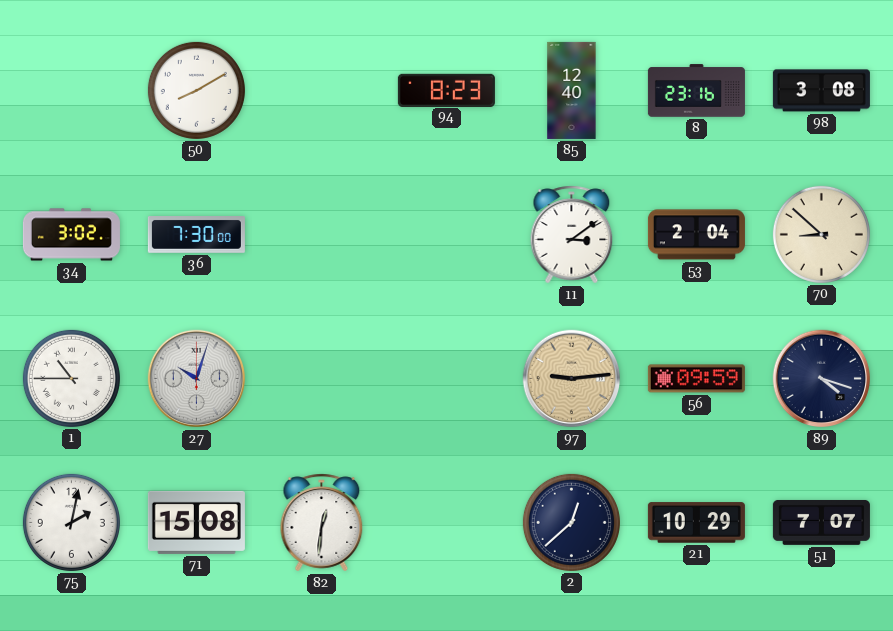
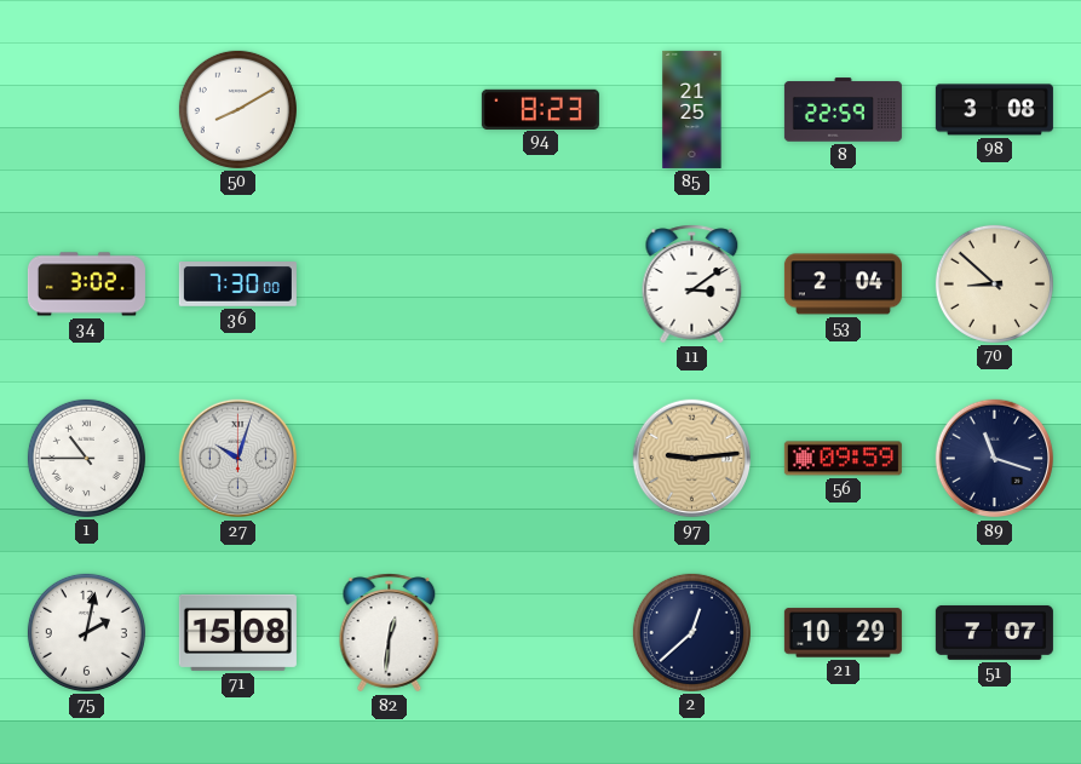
85: 12:40 -> 21:25 (692, 109)
8: 23:16 -> 22:59 (843, 110)
89: 4:18 -> 11:18 (995, 459)
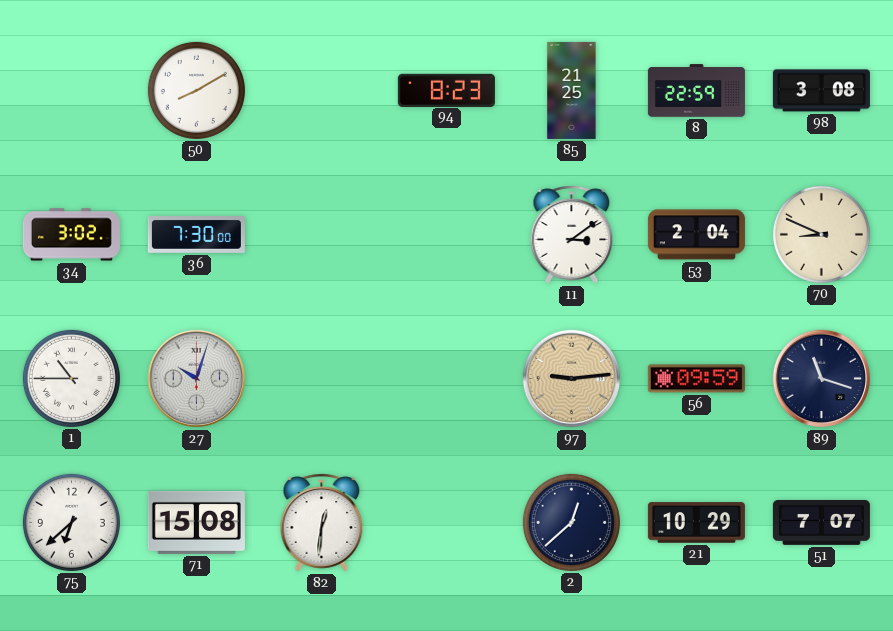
70: 8:52 -> 8:49 (821, 234)
75: 2:02 -> 6:38 (71, 522)
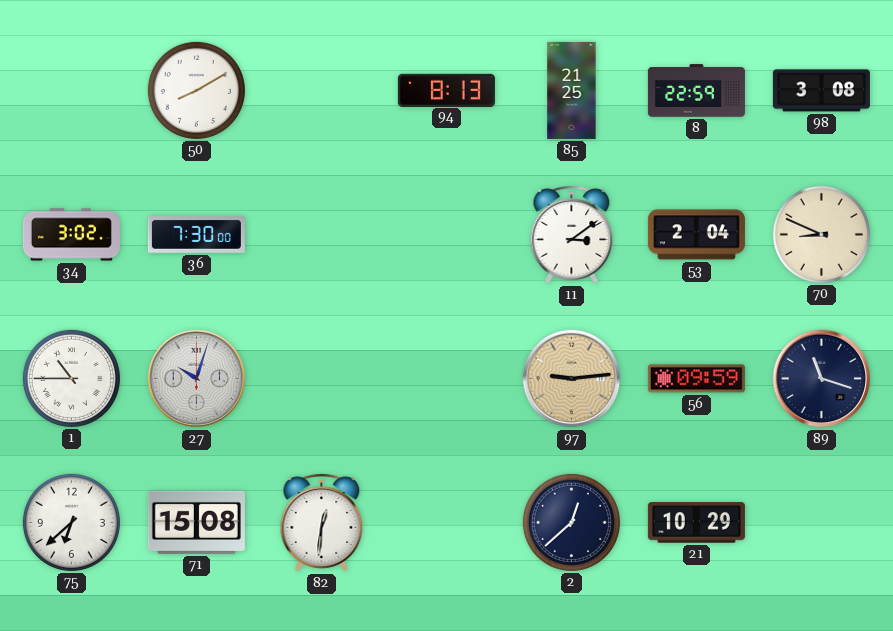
94: 8:23 -> 8:13 (446, 90)
51: 7:07 -> none (821, 522)
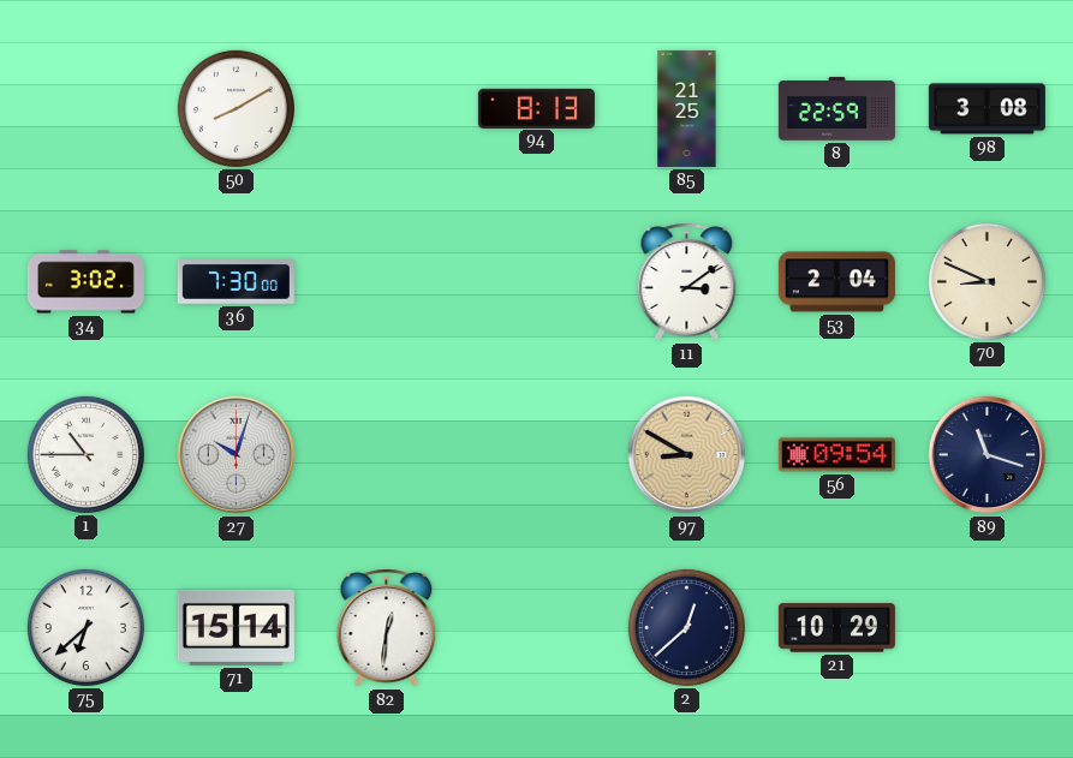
97: 9:14 -> 8:50 (687, 455)
56: 09:59 -> 09:54 (836, 455)
71: 15:08 -> 15:14 (236, 627)
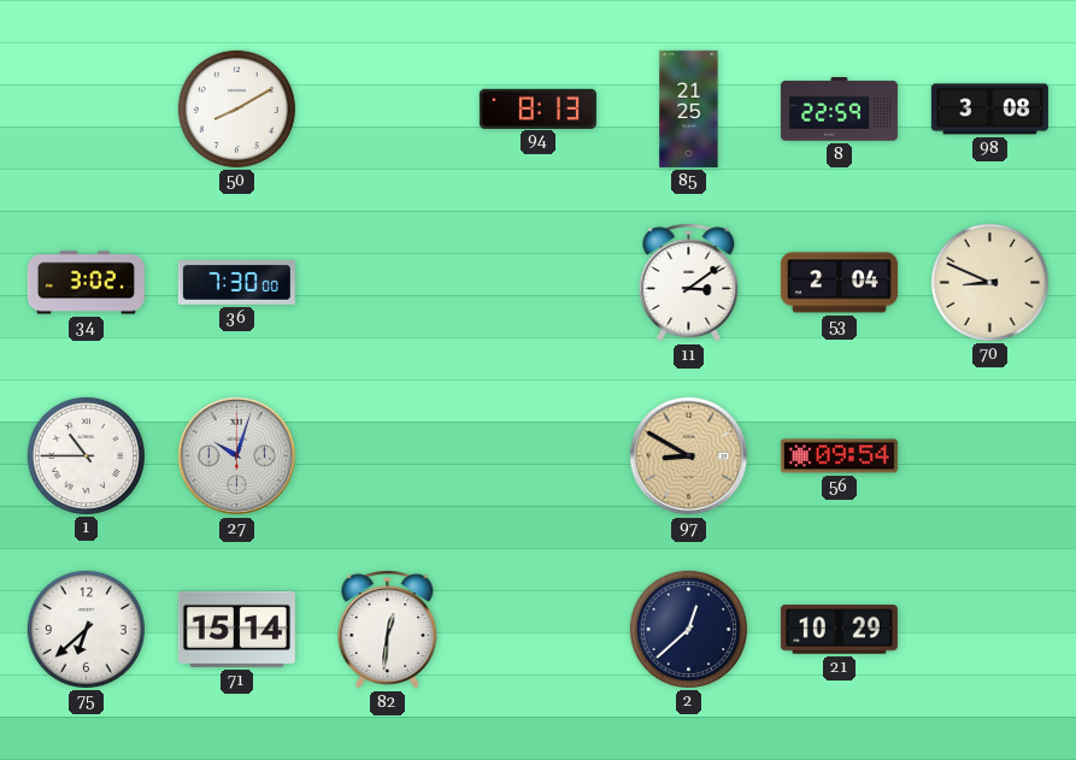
89: 11:18 -> none (988, 455)
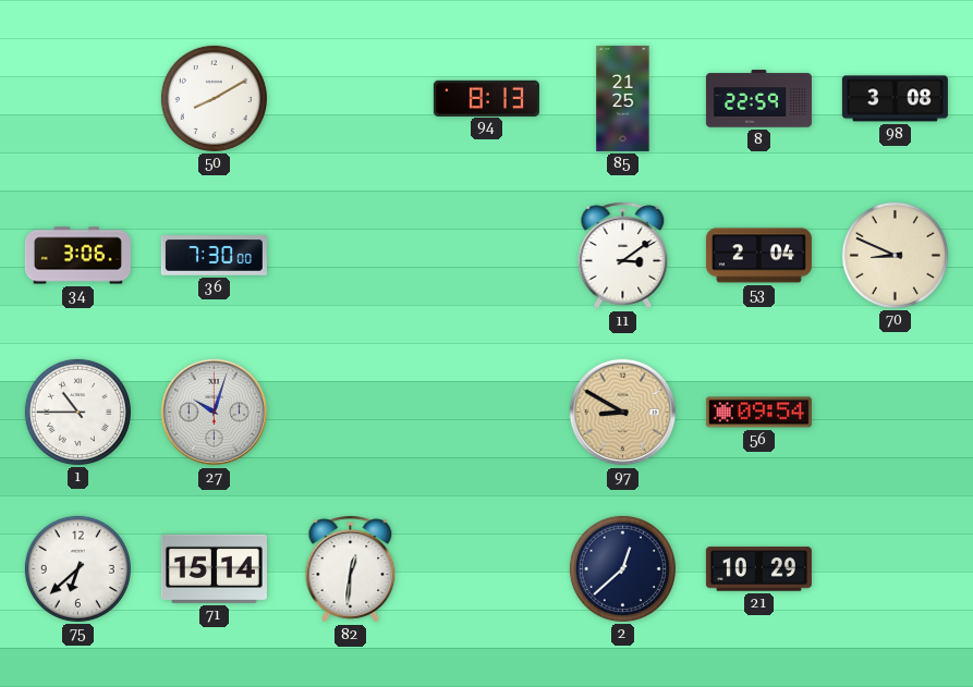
34: 3:02 -> 3:06 (77, 256)
